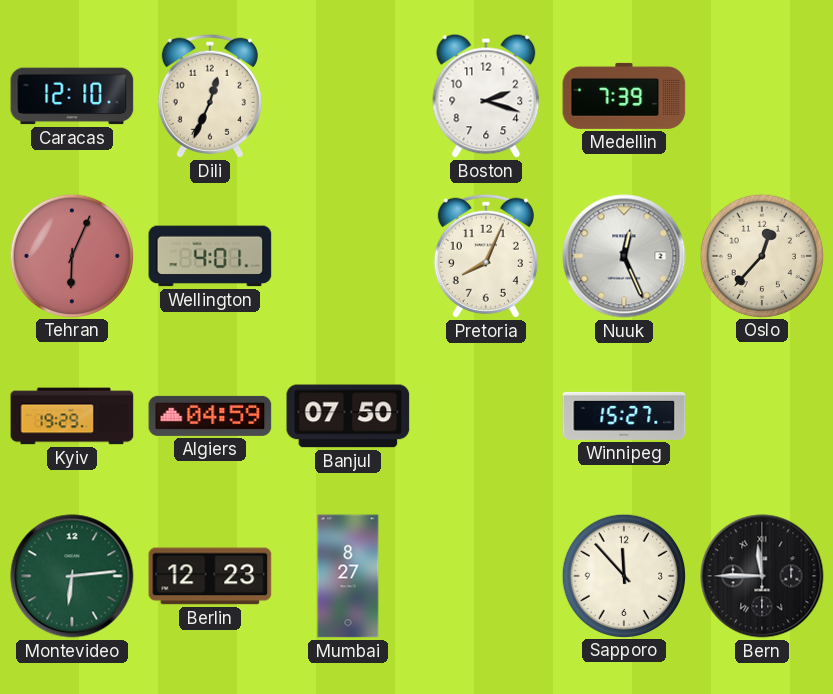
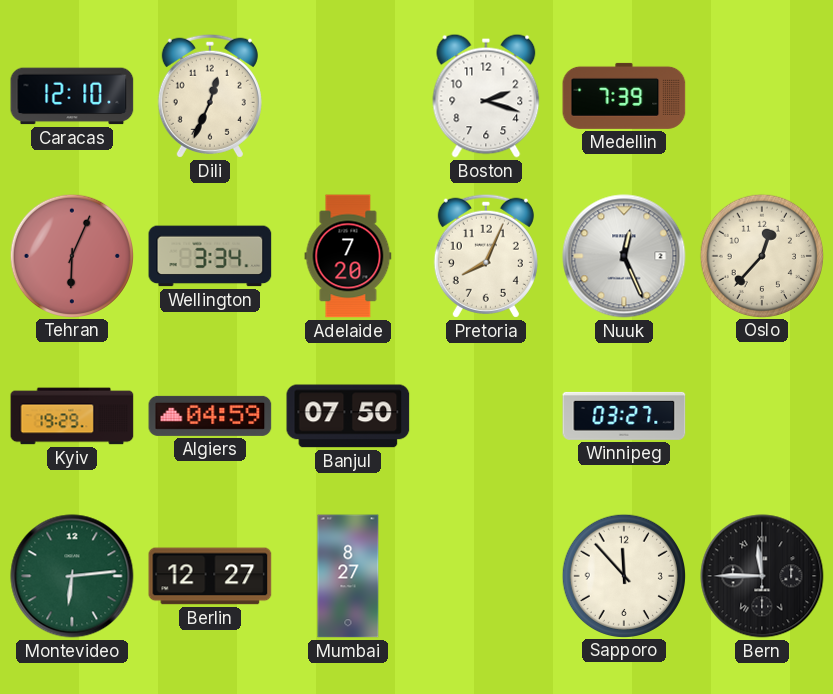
Wellington: 4:01 -> 3:34 (210, 256)
Adelaide: none -> 7:20 (348, 256)
Winnipeg: 15:27 -> 03:27 (624, 416)
Berlin: 12:23 -> 12:27 (210, 576)
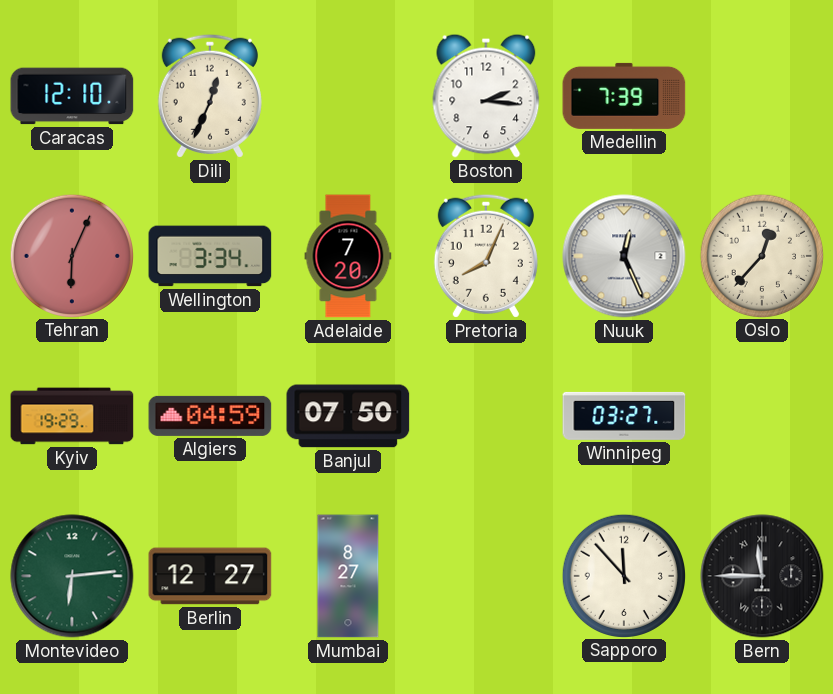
Boston: 2:18 -> 2:16 (486, 96)
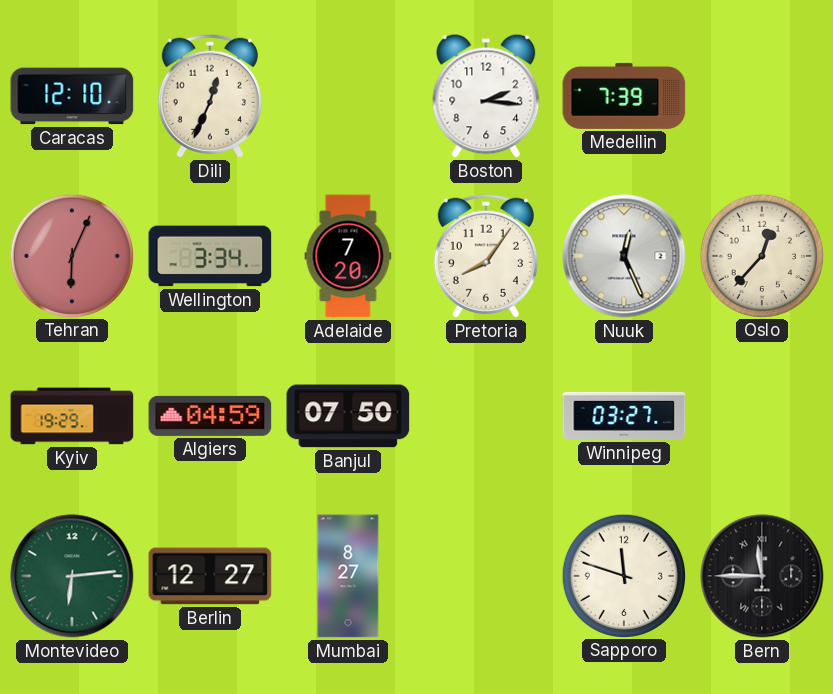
Pretoria: 8:04 -> 8:06 (486, 256)
Sapporo: 11:53 -> 11:48 (623, 575)
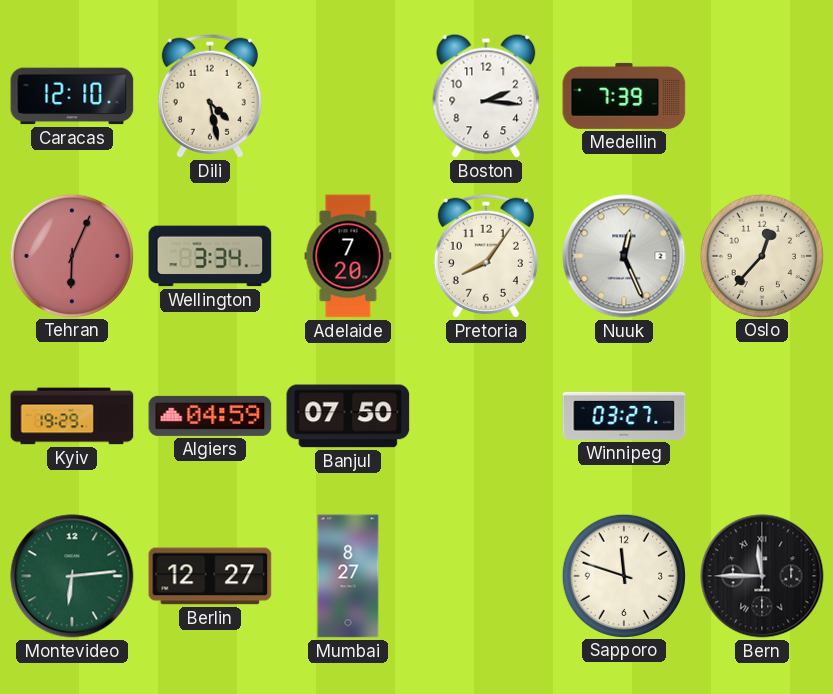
Dili: 12:34 -> 4:28 (210, 96)
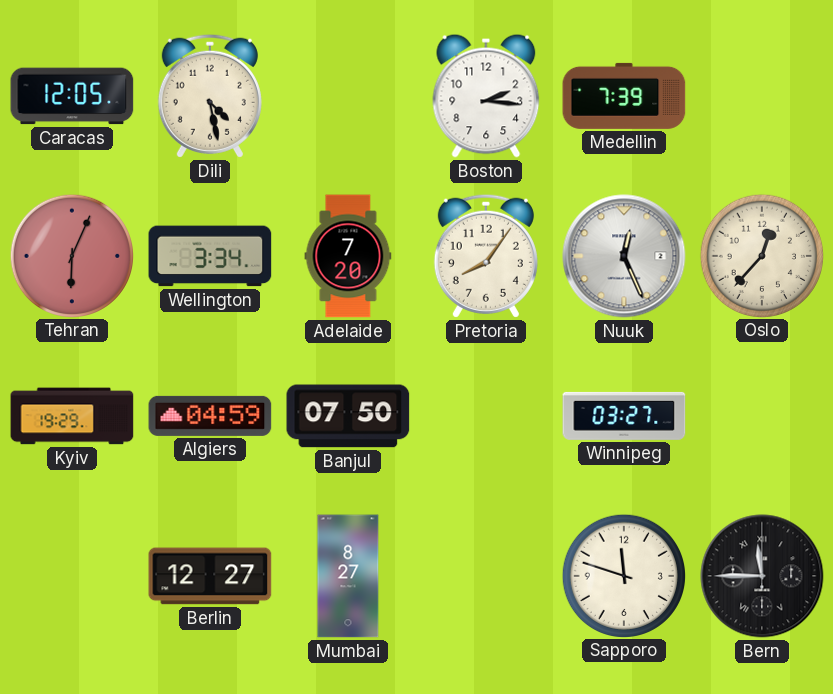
Caracas: 12:10 -> 12:05 (72, 96)
Montevideo: 6:14 -> none (72, 576)
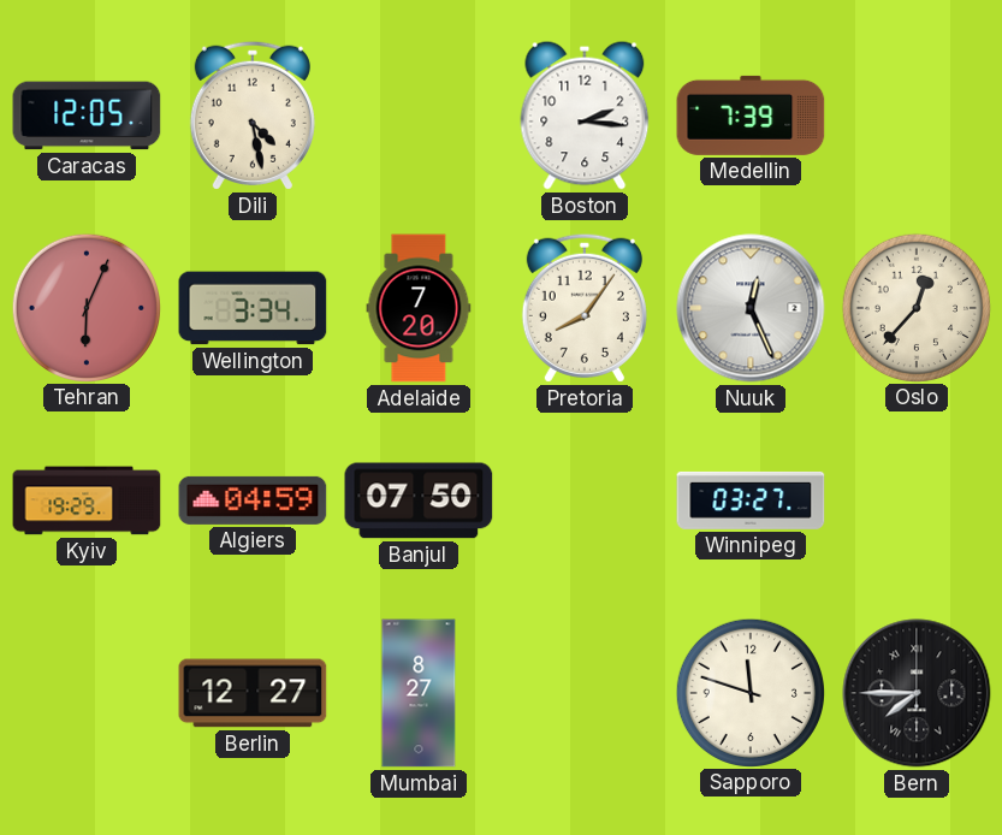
Bern: 11:45 -> 7:45 (917, 693)
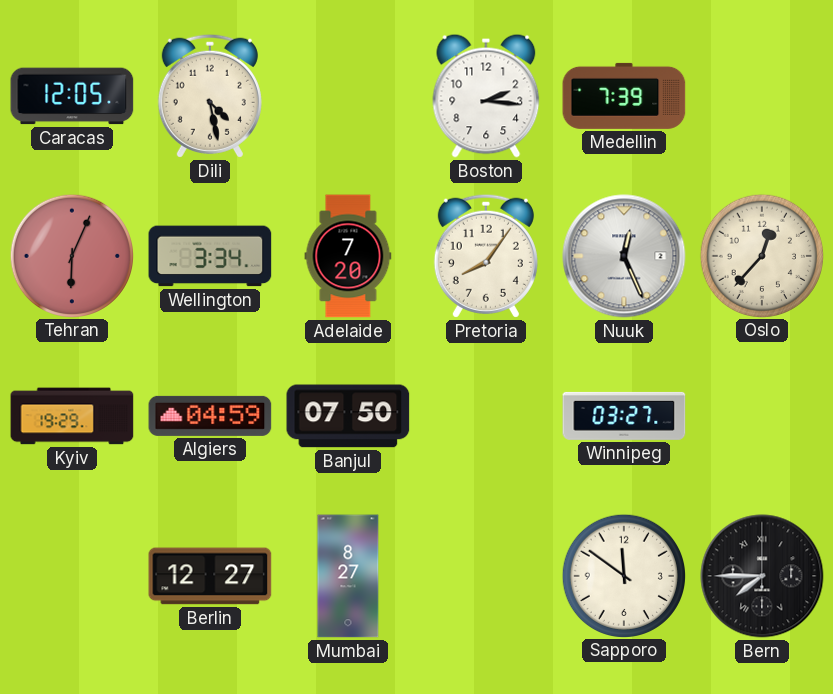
Sapporo: 11:48 -> 11:51 (623, 575)
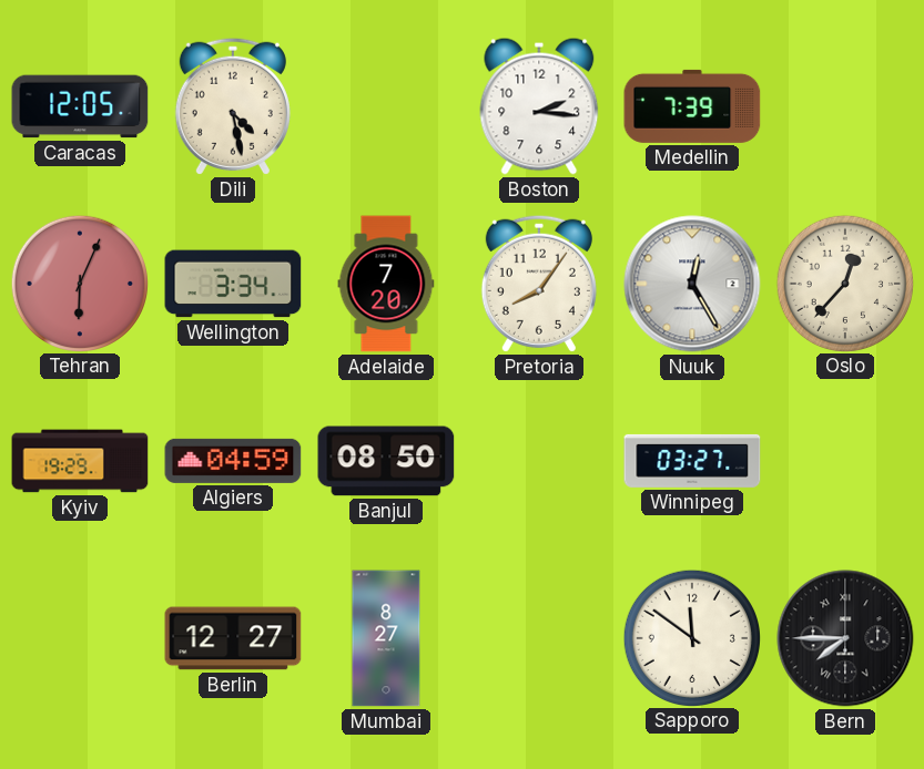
Nuuk: 12:26 -> 12:25 (692, 284)
Banjul: 07:50 -> 08:50 (386, 461)
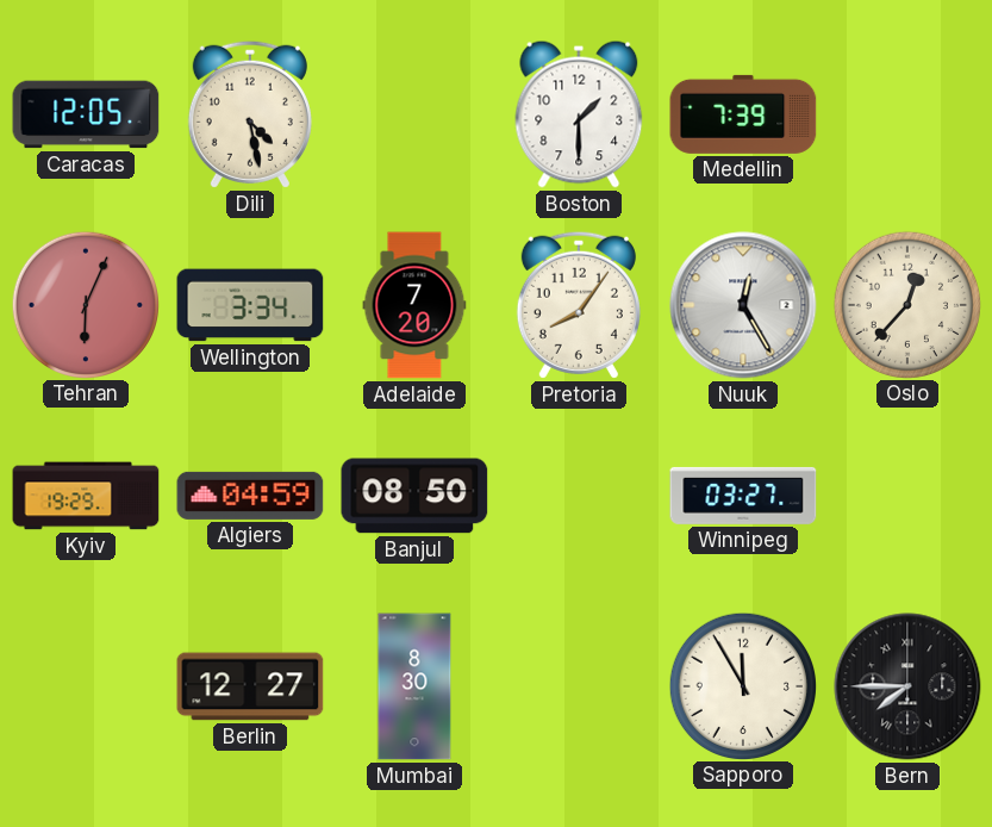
Boston: 2:16 -> 1:30 (579, 114)
Mumbai: 8:27 -> 8:30 (414, 686)
Sapporo: 11:51 -> 11:55 (742, 685)
